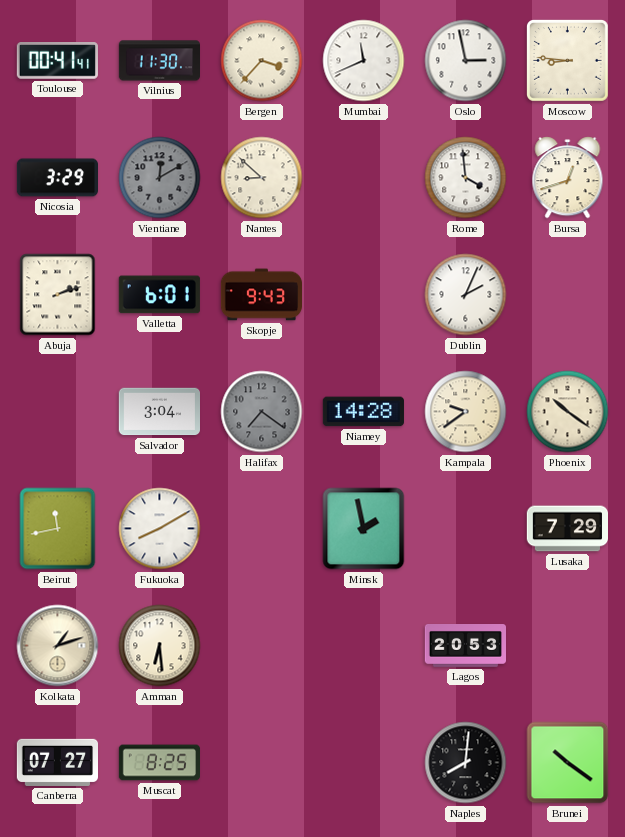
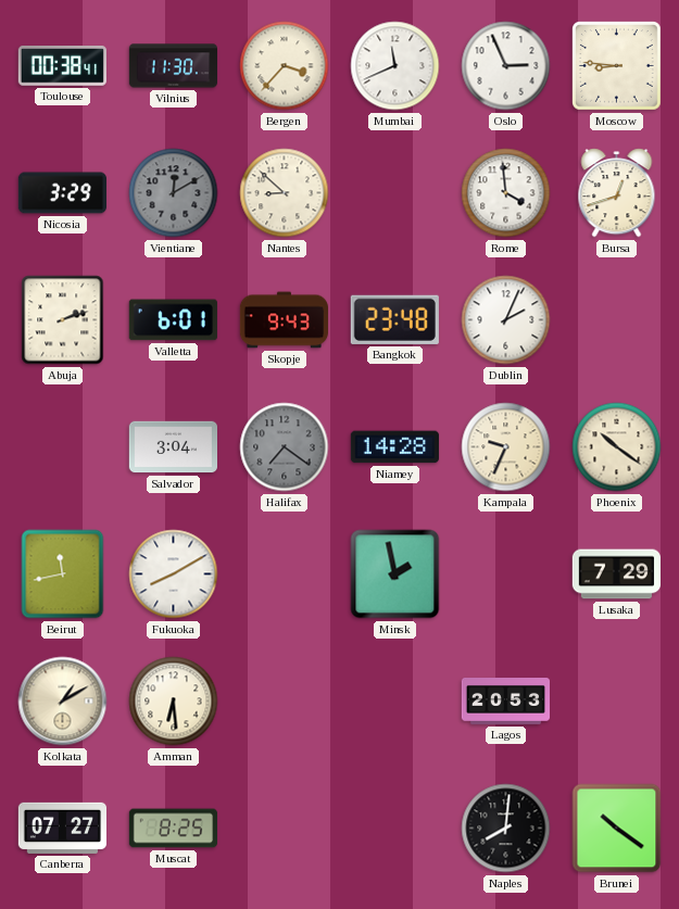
Toulouse: 00:41 -> 00:38 (62, 66)
Oslo: 2:58 -> 2:56 (506, 66)
Bangkok: none -> 23:48 (394, 319)
Kampala: 9:39 -> 9:34 (506, 447)
Kolkata: 1:12 -> 1:10 (63, 702)
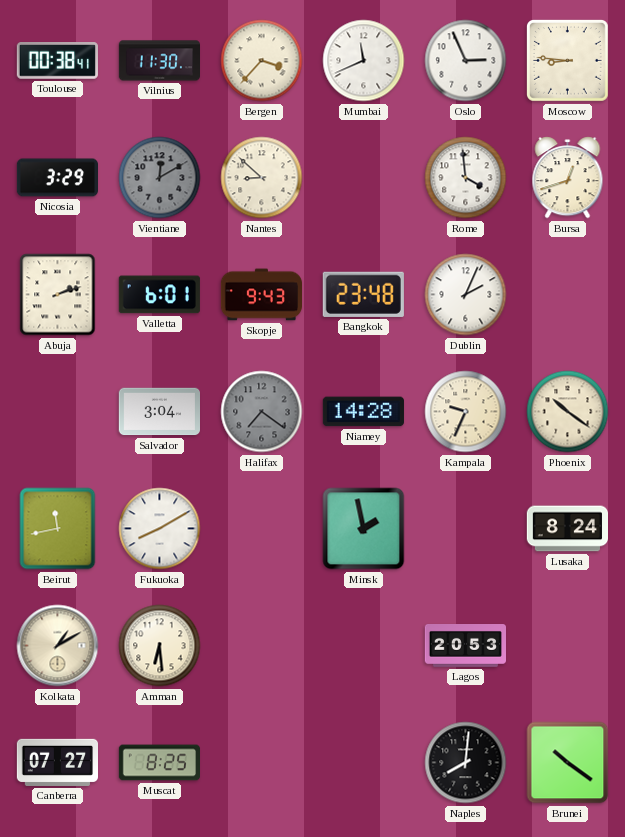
Lusaka: 7:29 -> 8:24 (567, 529)
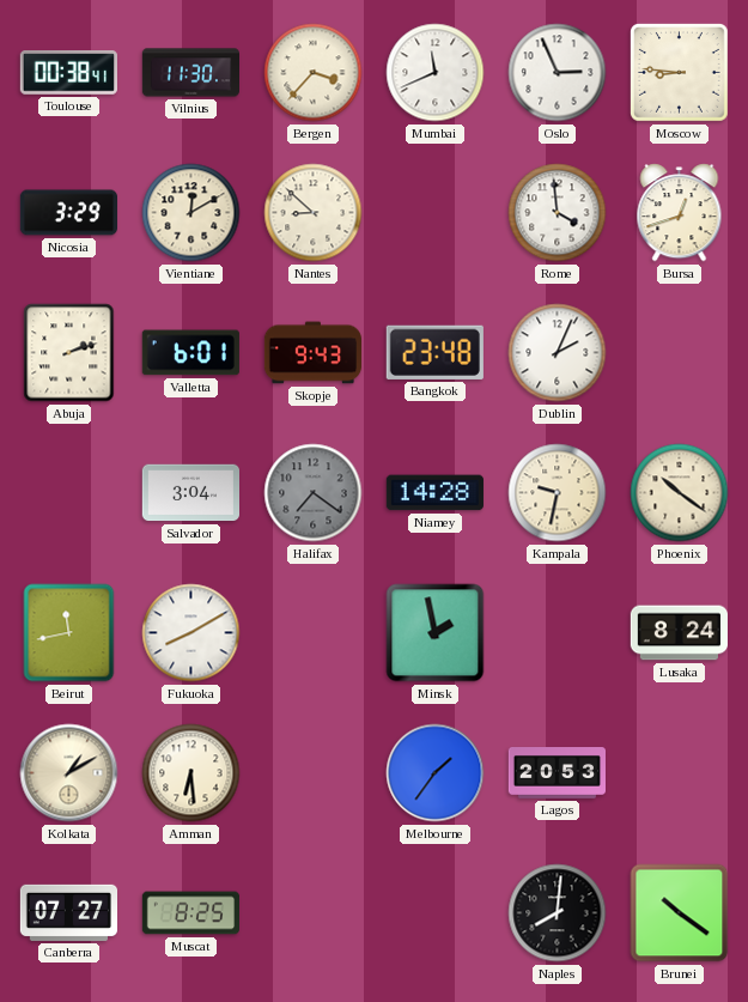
Vientiane dial: grey -> cream (191, 213)
Kampala: 9:34 -> 9:32 (558, 493)
Melbourne: none -> 1:36 (436, 773)
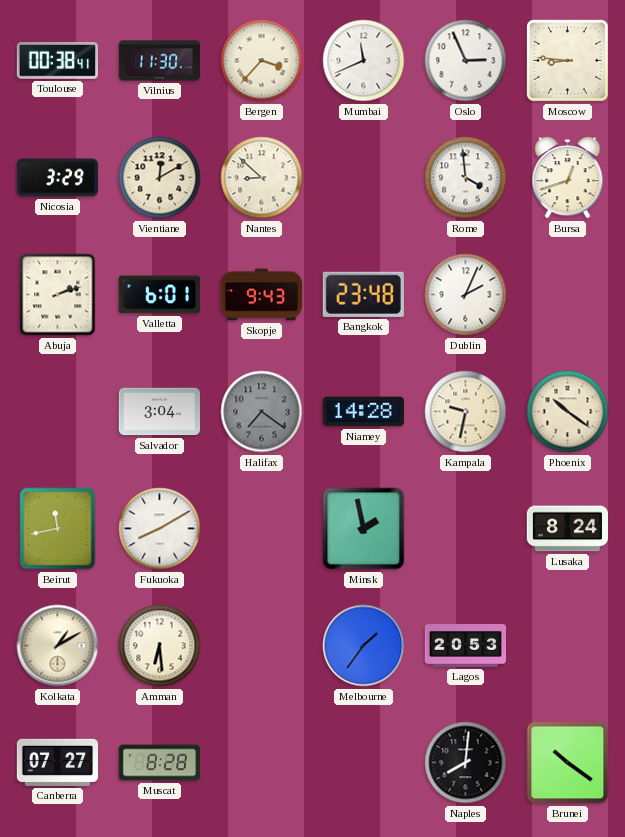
Muscat: 8:25 -> 8:28 (159, 763)
